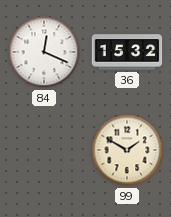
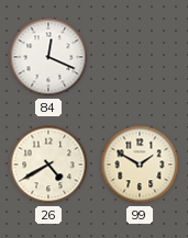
36: 15:32 -> none (127, 52)
26: none -> 4:40 (48, 165)
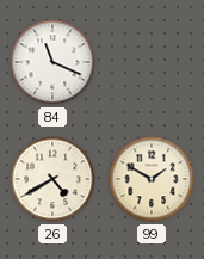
84: 12:19 -> 11:19 (52, 62)
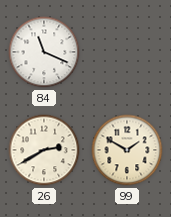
26: 4:40 -> 2:40 (44, 150)
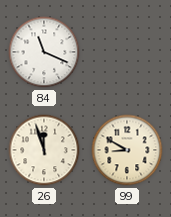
26: 2:40 -> 11:57 (44, 150)
99: 1:50 -> 8:50 (127, 150)
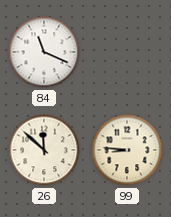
26: 11:57 -> 11:52 (44, 150)
99: 8:50 -> 8:46 (127, 150)
